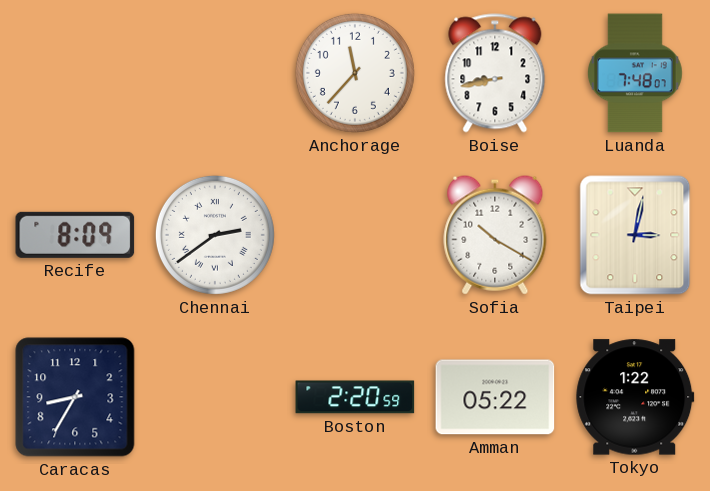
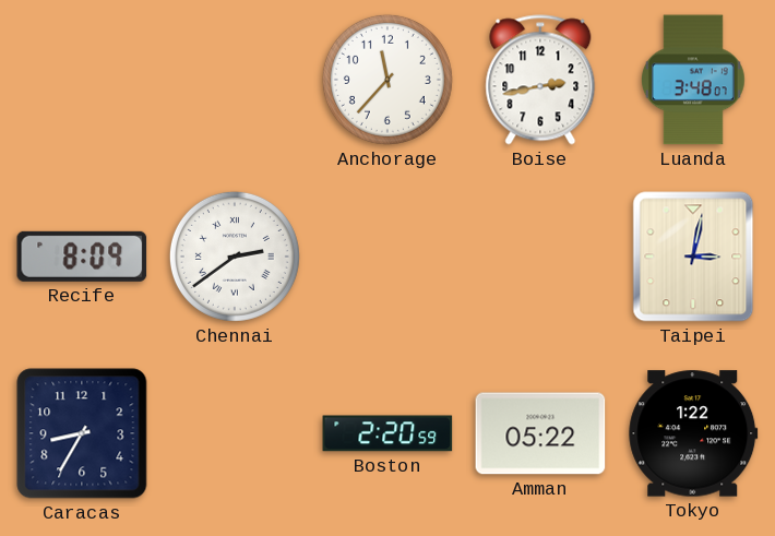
Boise: 8:43 -> 2:43 (540, 80)
Luanda: 7:48 -> 3:48 (693, 80)
Sofia: 10:20 -> none (495, 235)
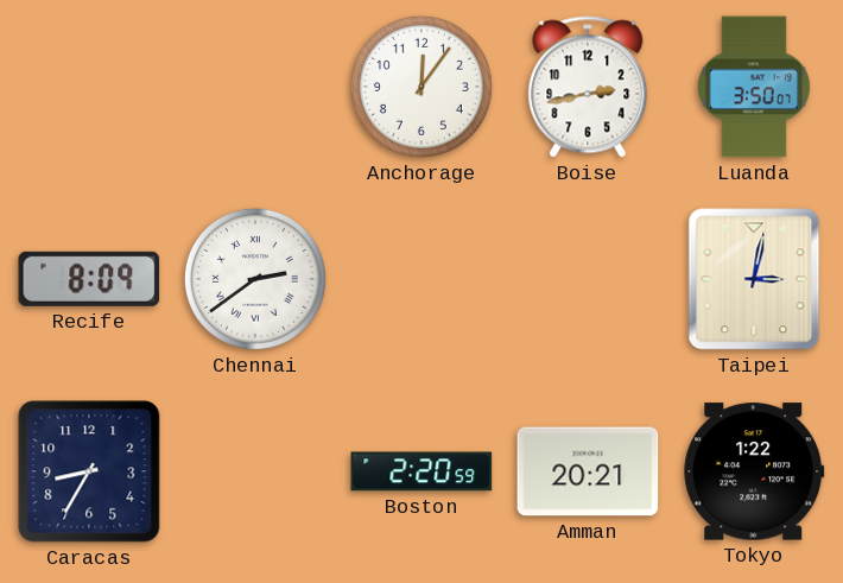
Anchorage: 11:37 -> 12:06 (421, 87)
Luanda: 3:48 -> 3:50 (754, 87)
Amman: 05:22 -> 20:21 (588, 471)
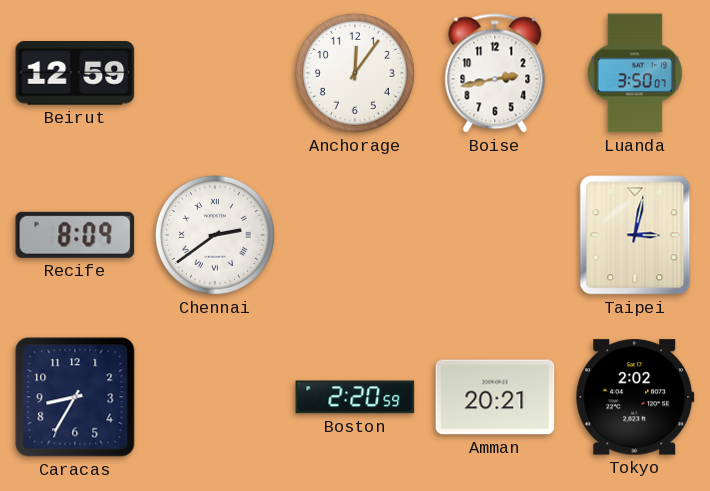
Beirut: none -> 12:59 (75, 73)
Tokyo: 1:22 -> 2:02 (635, 397)
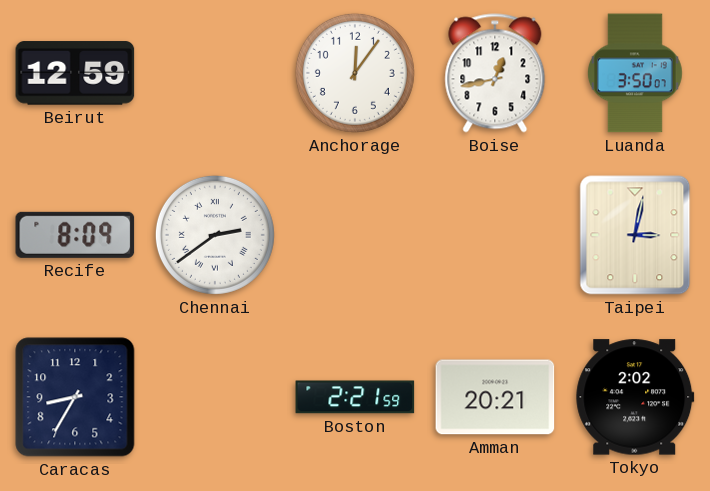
Boise: 2:43 -> 12:43 (495, 73)
Boston: 2:20 -> 2:21 (355, 397)
